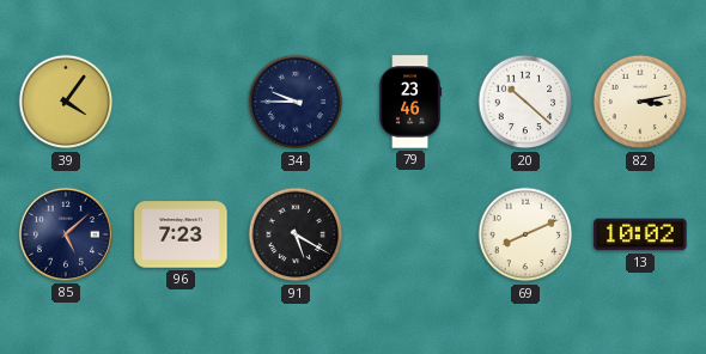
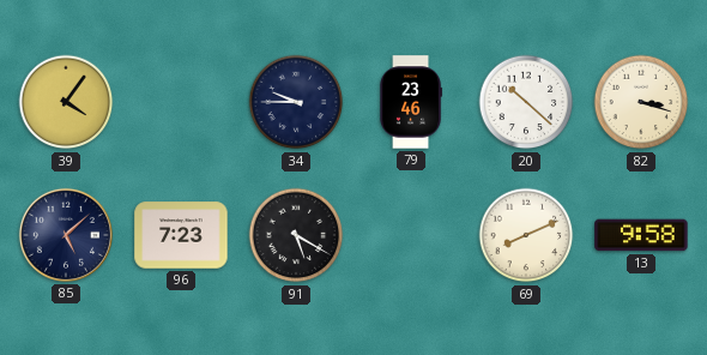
82: 3:13 -> 3:18 (641, 102)
13: 10:02 -> 9:58 (641, 235)
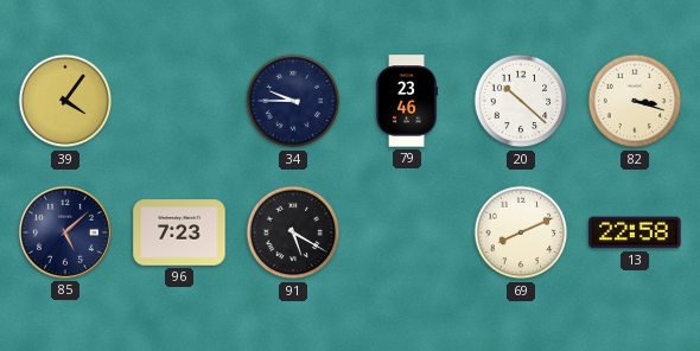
13: 9:58 -> 22:58 (635, 232)
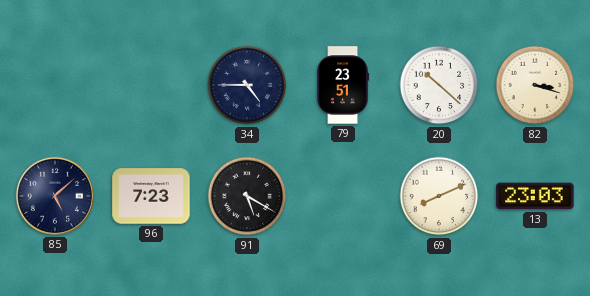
39: 4:06 -> none (65, 101)
34: 9:45 -> 4:45 (247, 85)
79: 23:46 -> 23:51 (342, 85)
13: 22:58 -> 23:03 (535, 196)
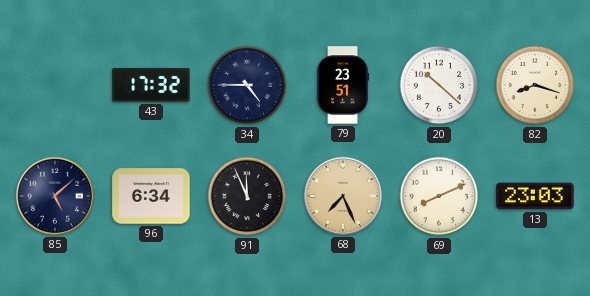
43: none -> 17:32 (151, 85)
82: 3:18 -> 8:18 (535, 85)
96: 7:23 -> 6:34 (151, 196)
91: 5:20 -> 11:56 (247, 196)
68: none -> 7:26 (343, 196)
